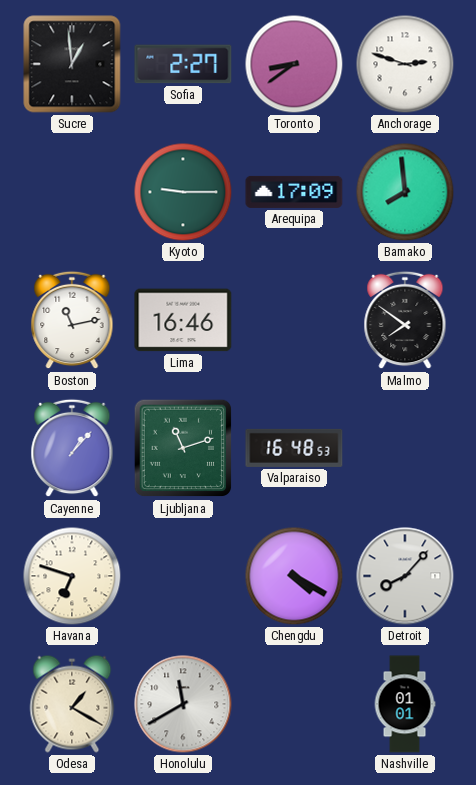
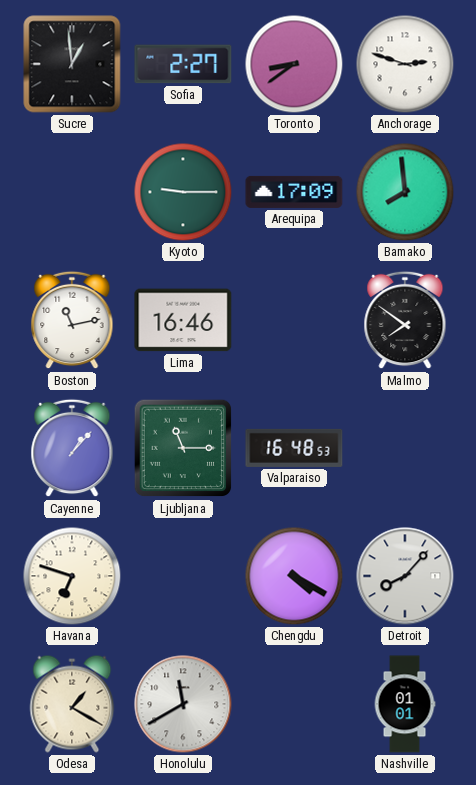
Ljubljana: 11:12 -> 11:15 (183, 448)
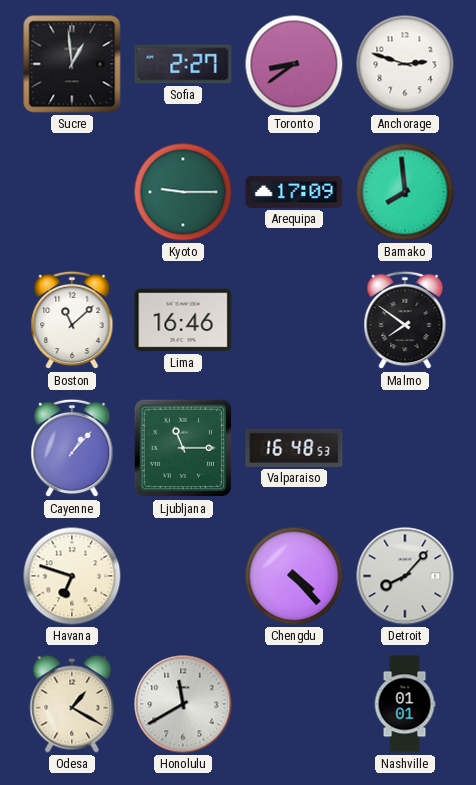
Boston: 11:13 -> 11:08 (72, 320)
Chengdu: 4:20 -> 4:23 (294, 576)
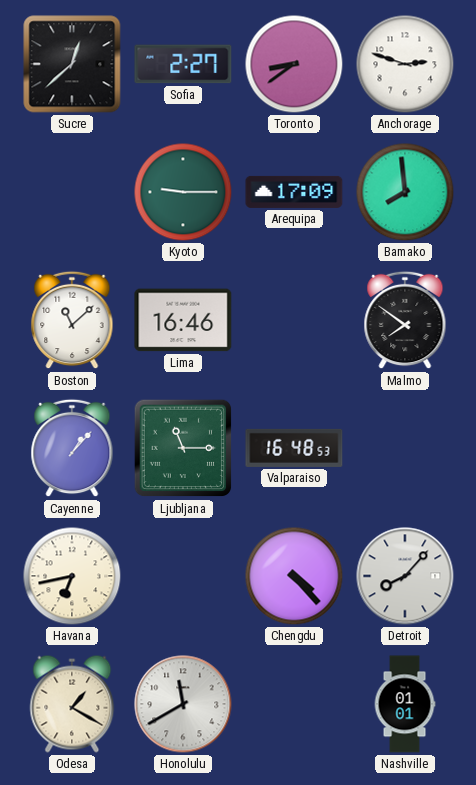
Sucre: 12:59 -> 12:38 (72, 64)
Havana: 6:48 -> 6:43 (72, 576)
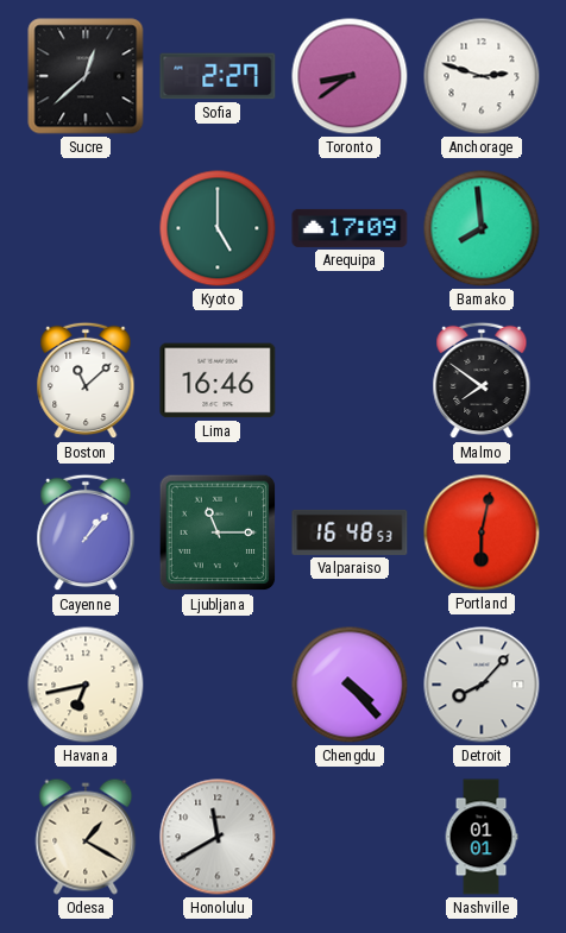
Kyoto: 9:15 -> 5:00 (218, 228)
Portland: none -> 6:02 (482, 532)
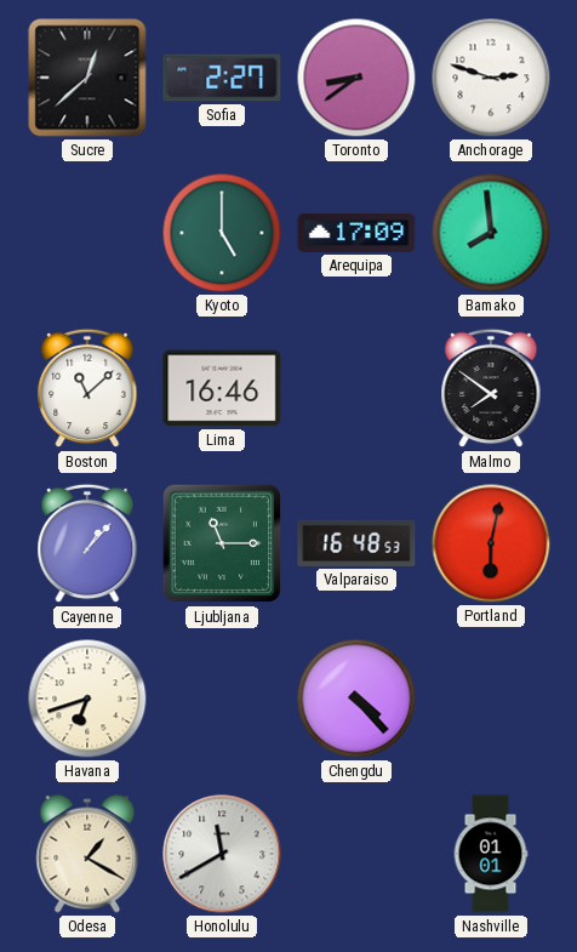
Havana: 6:43 -> 6:42 (87, 699)
Detroit: 8:07 -> none (482, 685)
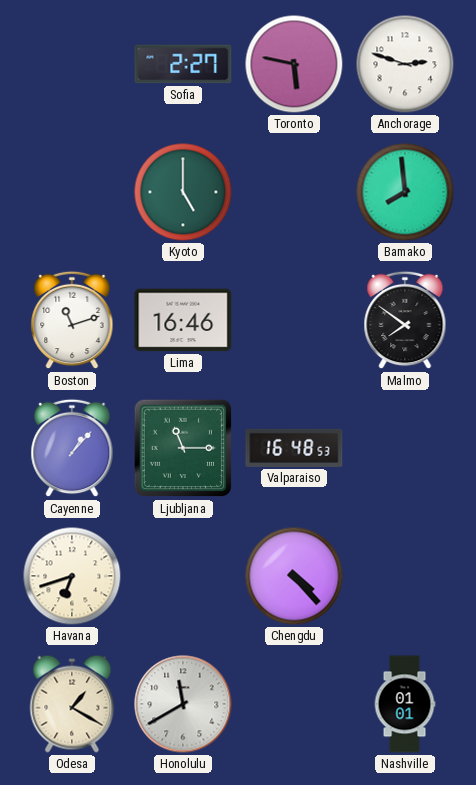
Sucre: 12:38 -> none (87, 78)
Toronto: 8:39 -> 5:47 (294, 64)
Arequipa: 17:09 -> none (356, 233)
Boston: 11:08 -> 11:12 (72, 320)
Portland: 6:02 -> none (491, 543)
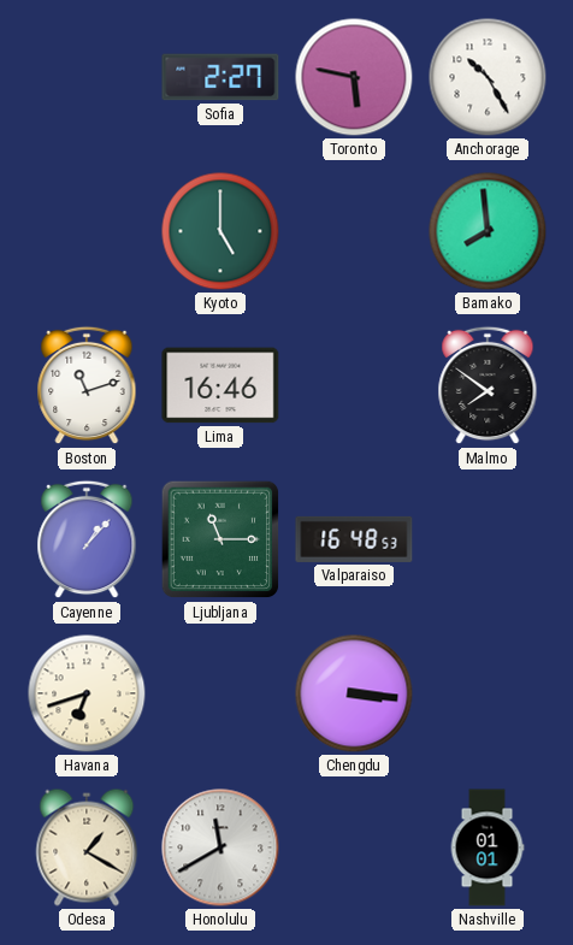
Anchorage: 2:48 -> 10:25 (488, 77)
Chengdu: 4:23 -> 3:16 (354, 693)
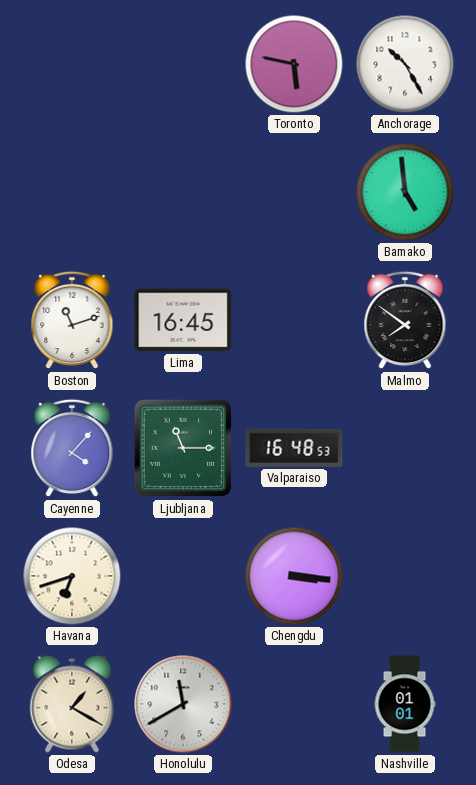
Sofia: 2:27 -> none (220, 77)
Kyoto: 5:00 -> none (220, 231)
Bamako: 7:59 -> 4:59 (405, 192)
Lima: 16:46 -> 16:45 (183, 320)
Cayenne: 1:07 -> 4:07 (72, 448)
